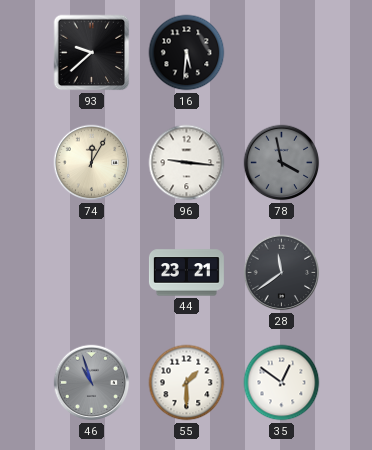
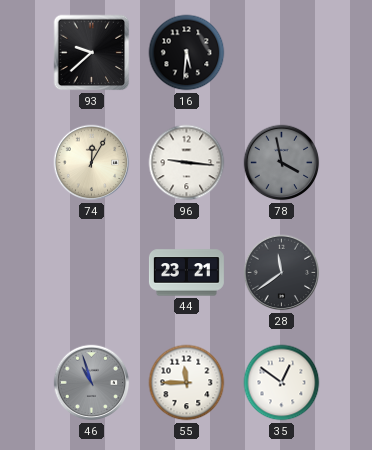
55: 1:30 -> 11:45 (187, 383)
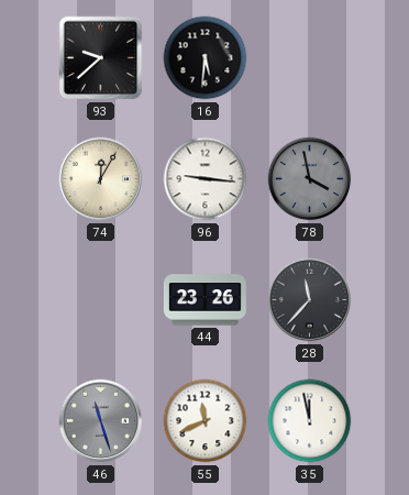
44: 23:21 -> 23:26 (204, 300)
28: 11:39 -> 11:37 (310, 300)
46: 10:57 -> 11:27 (101, 421)
55: 11:45 -> 11:41 (206, 421)
35: 12:51 -> 11:58 (310, 421)
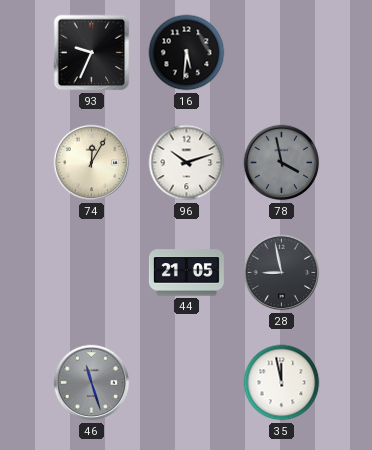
93: 9:38 -> 9:34 (92, 53)
96: 9:16 -> 10:12 (187, 163)
44: 23:26 -> 21:05 (186, 273)
28: 11:37 -> 8:58 (282, 273)
55: 11:41 -> none (206, 421)
